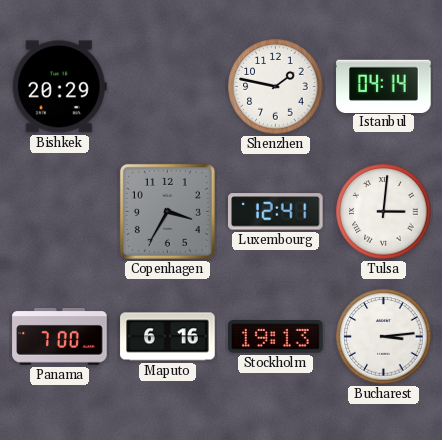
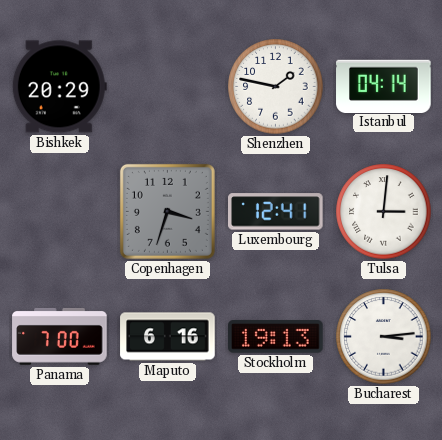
Copenhagen: 3:35 -> 3:33 (167, 211)
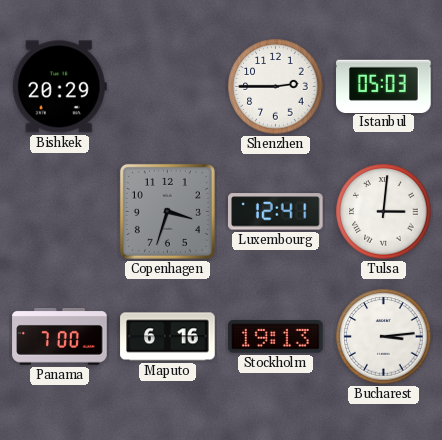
Shenzhen: 1:47 -> 2:45 (276, 87)
Istanbul: 04:14 -> 05:03 (384, 86)
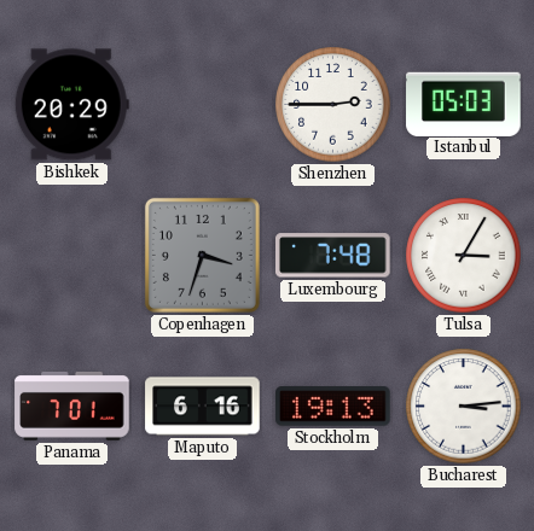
Luxembourg: 12:41 -> 7:48 (333, 256)
Tulsa: 3:01 -> 3:05 (464, 256)
Panama: 7:00 -> 7:01 (72, 407)
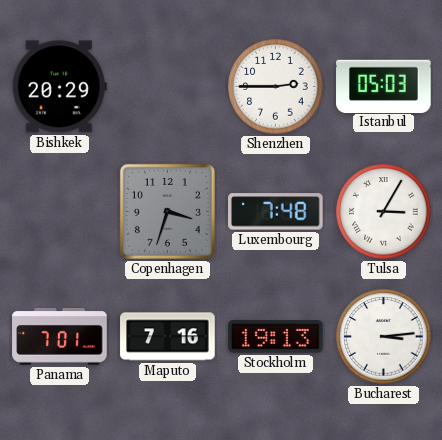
Maputo: 6:16 -> 7:16 (168, 337)
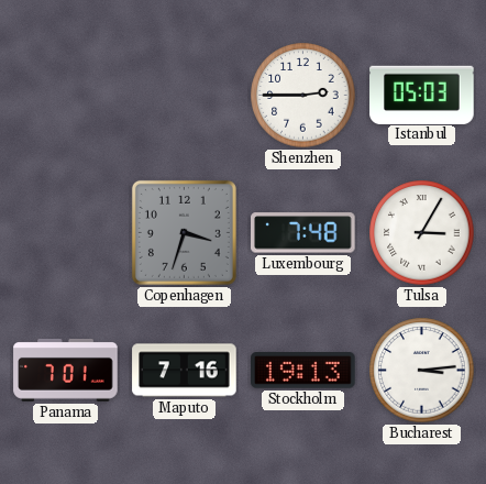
Bishkek: 20:29 -> none (59, 87)
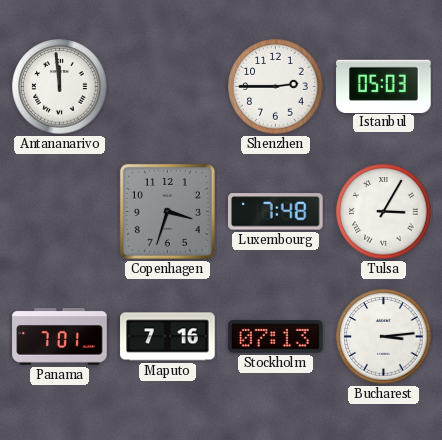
Antananarivo: none -> 11:59 (60, 87)
Stockholm: 19:13 -> 07:13 (276, 337)
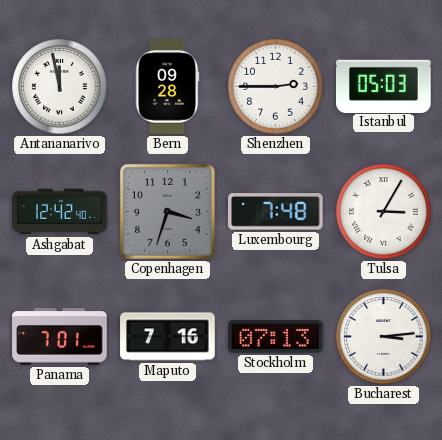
Antananarivo: 11:59 -> 11:58 (60, 87)
Bern: none -> 09:28 (167, 87)
Ashgabat: none -> 12:42 (60, 212)
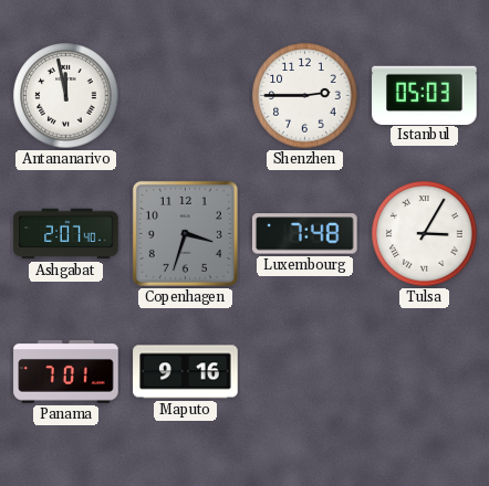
Bern: 09:28 -> none (167, 87)
Ashgabat: 12:42 -> 2:07 (66, 234)
Maputo: 7:16 -> 9:16 (186, 372)
Stockholm: 07:13 -> none (276, 337)
Bucharest: 3:14 -> none (384, 337)
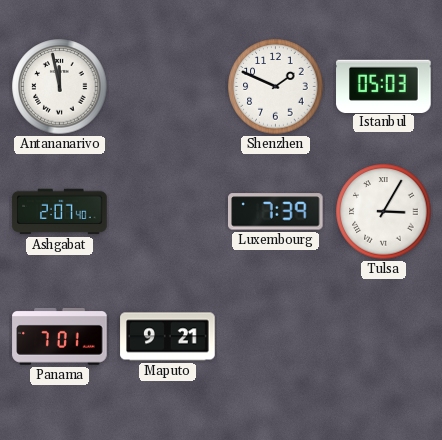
Shenzhen: 2:45 -> 1:49 (276, 87)
Copenhagen: 3:33 -> none (185, 233)
Luxembourg: 7:48 -> 7:39 (276, 212)
Maputo: 9:16 -> 9:21 (168, 337)
